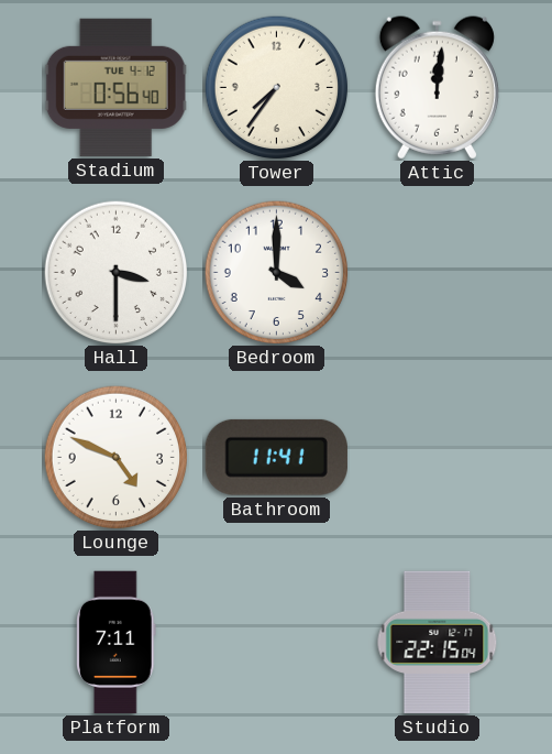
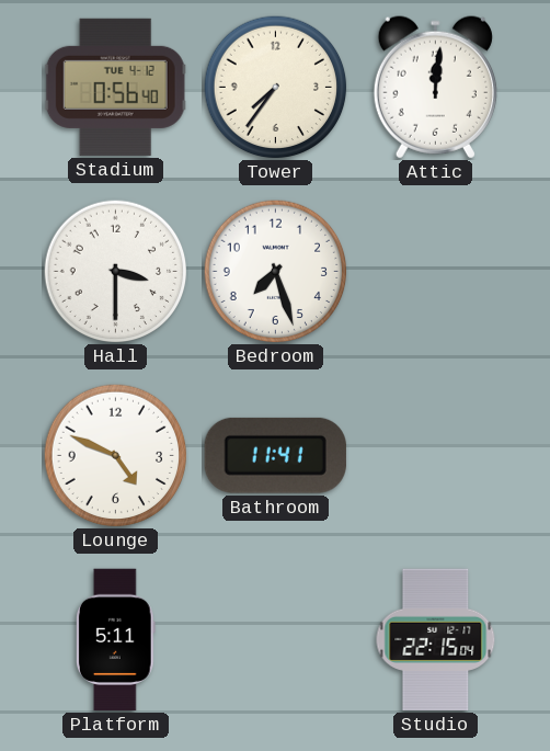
Bedroom: 4:00 -> 7:27 (276, 272)
Platform: 7:11 -> 5:11 (115, 640)
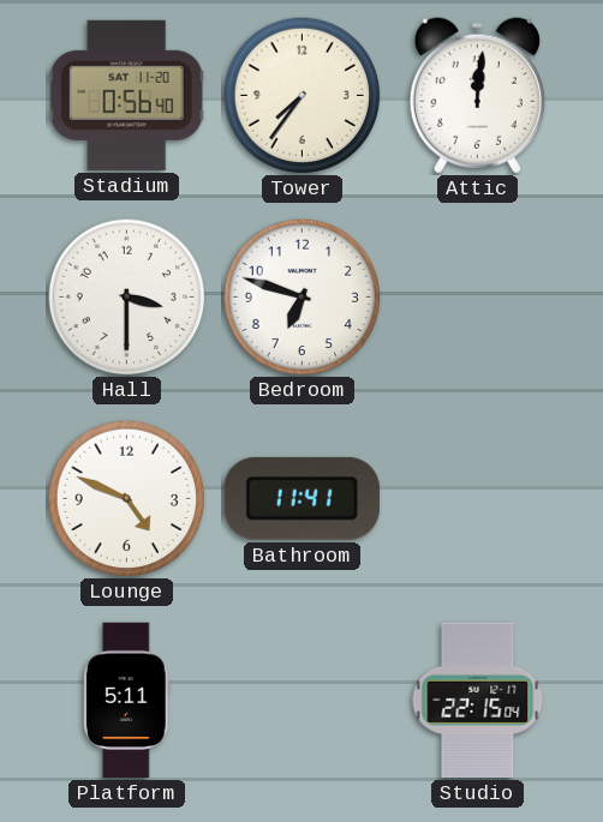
Stadium date: TUE 4-12 -> SAT 11-20 (126, 95)
Bedroom: 7:27 -> 6:48 (303, 298)
